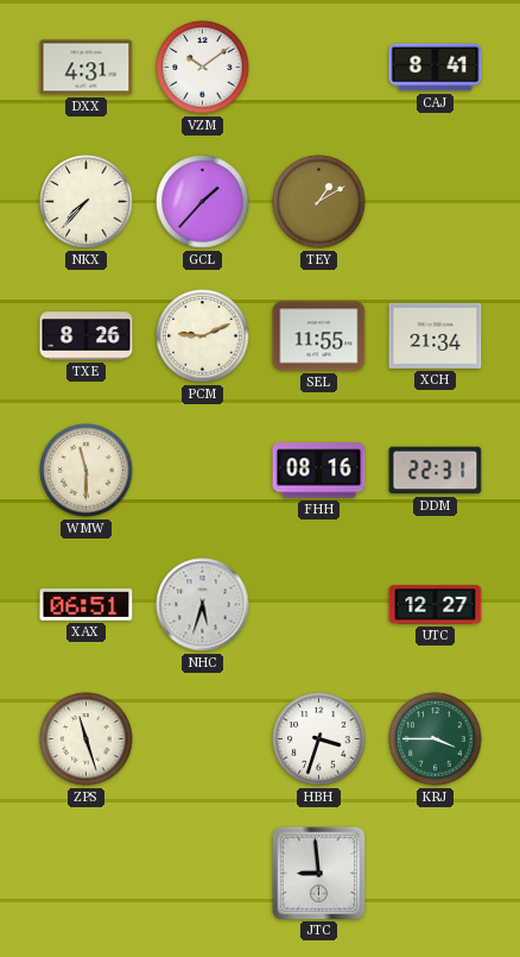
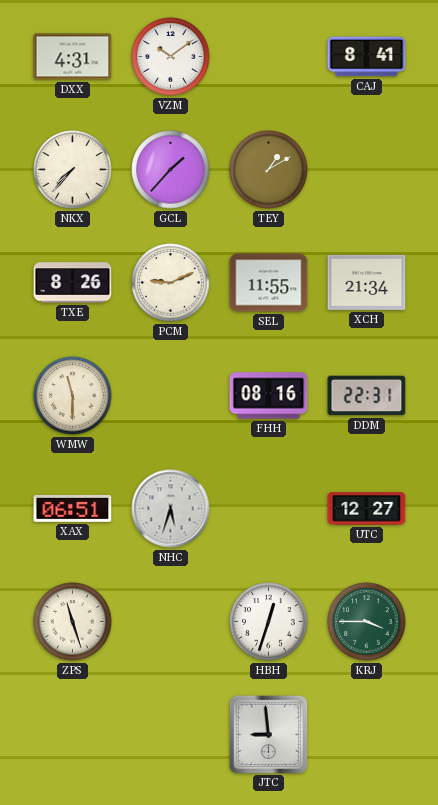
HBH: 3:33 -> 12:33 (269, 622)
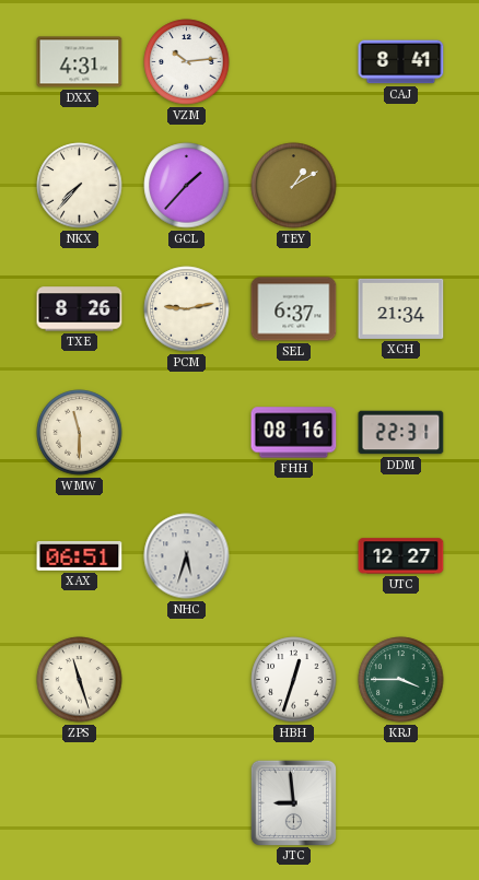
VZM: 10:09 -> 10:14 (187, 62)
PCM: 9:11 -> 9:13 (187, 309)
SEL: 11:55 -> 6:37 (294, 309)
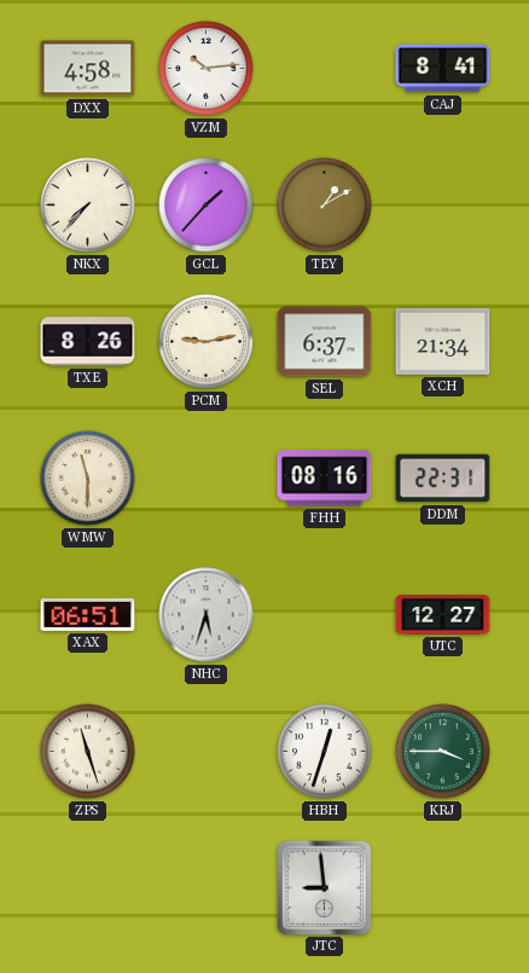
DXX: 4:31 -> 4:58 (88, 69)
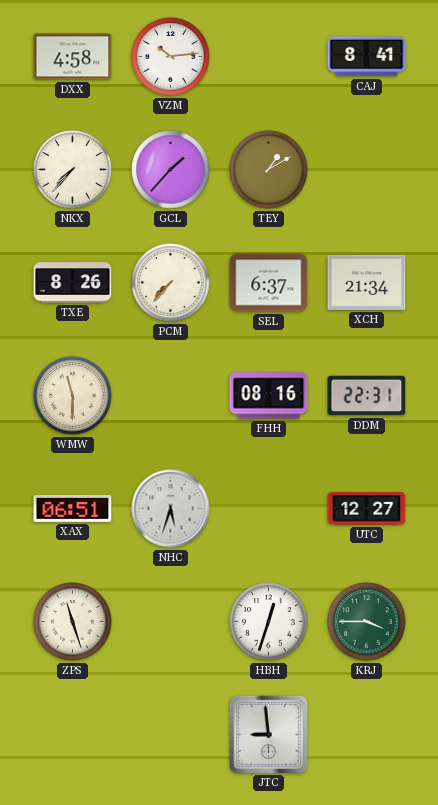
PCM: 9:13 -> 7:37 (171, 283)
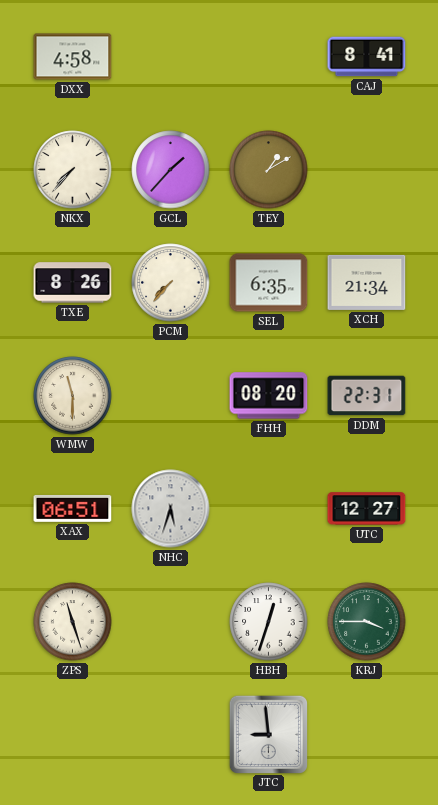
VZM: 10:14 -> none (171, 57)
SEL: 6:37 -> 6:35 (269, 283)
FHH: 08:16 -> 08:20 (269, 396)
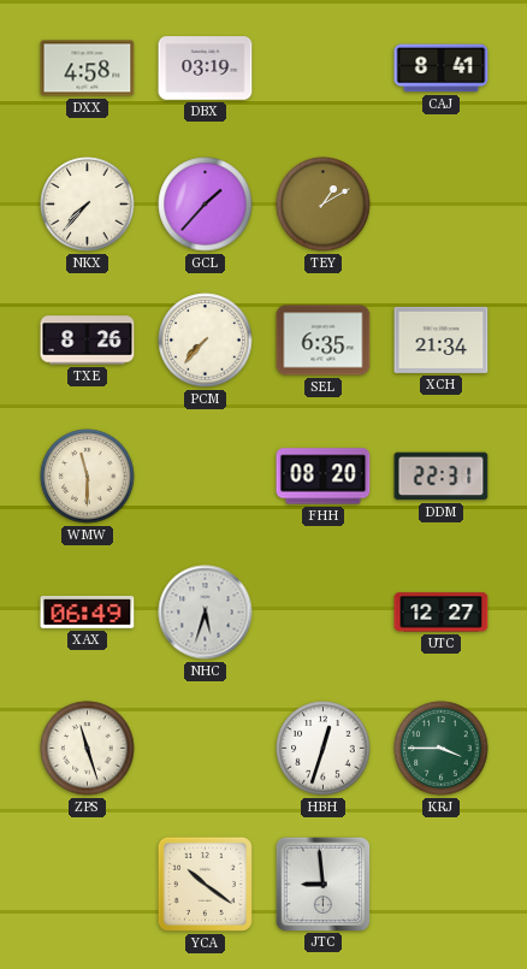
DBX: none -> 03:19 (206, 69)
XAX: 06:51 -> 06:49 (88, 611)
YCA: none -> 10:21 (205, 884)
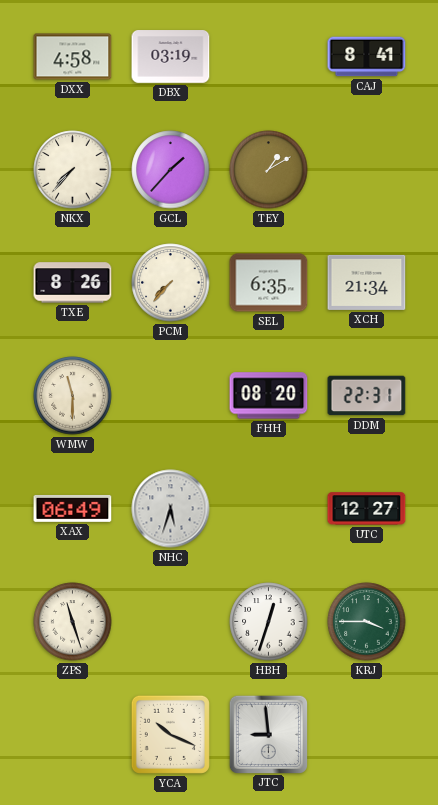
YCA: 10:21 -> 10:19 (170, 734)
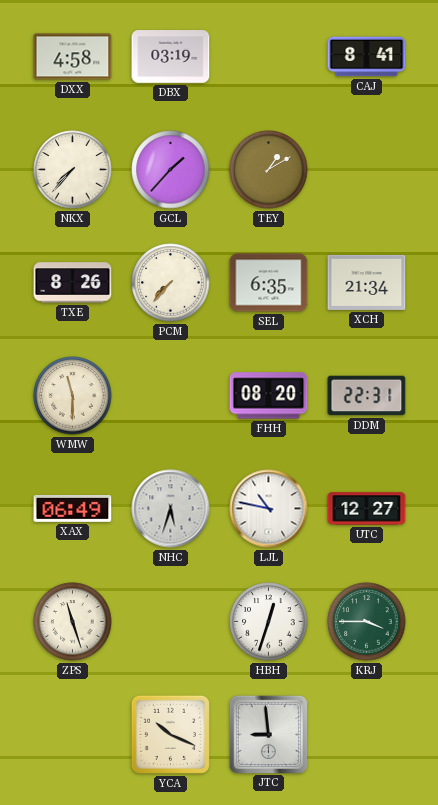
LJL: none -> 10:47 (269, 509)
